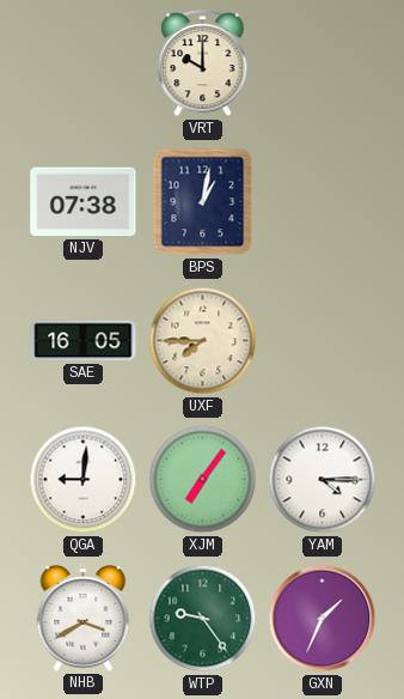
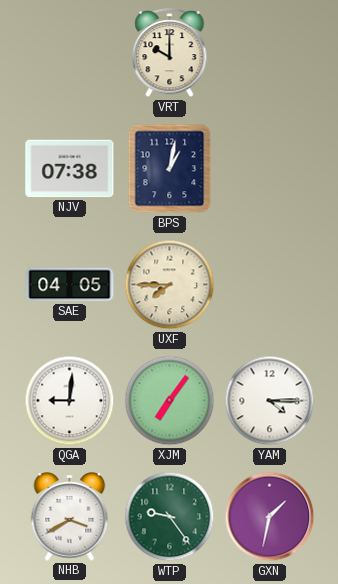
SAE: 16:05 -> 04:05 (70, 285)
GXN: 1:34 -> 1:32 (270, 517)
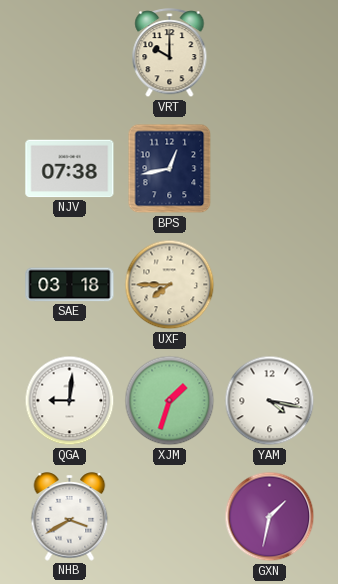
BPS: 1:02 -> 12:43 (170, 169)
SAE: 04:05 -> 03:18 (70, 285)
XJM: 7:06 -> 1:33 (170, 401)
YAM: 4:15 -> 4:17 (270, 401)
WTP: 9:24 -> none (170, 517)
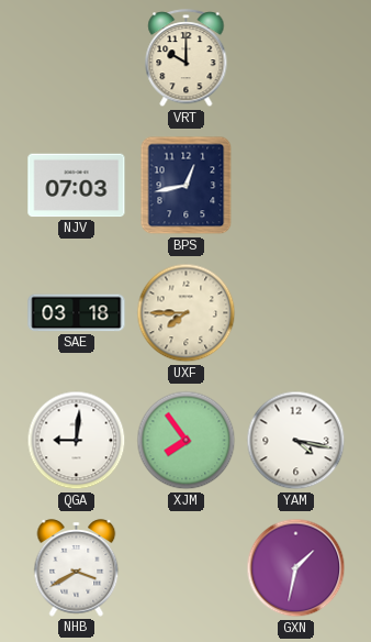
NJV: 07:38 -> 07:03 (77, 186)
XJM: 1:33 -> 7:54 (187, 441)
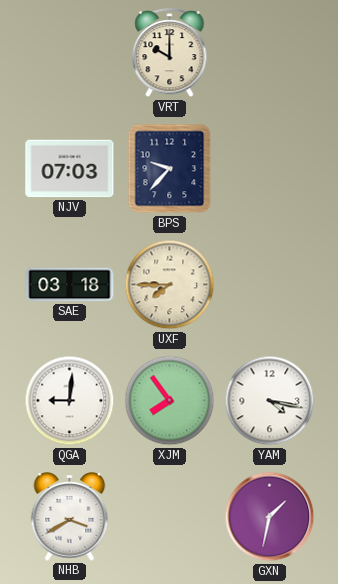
BPS: 12:43 -> 9:37 (170, 169)
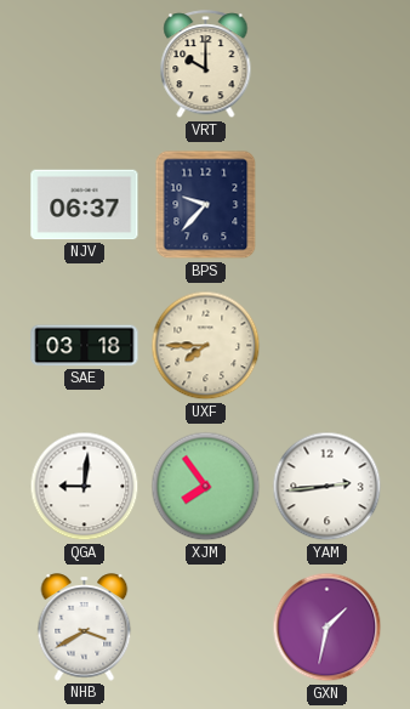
NJV: 07:03 -> 06:37 (85, 205)
YAM: 4:17 -> 2:44 (328, 487)
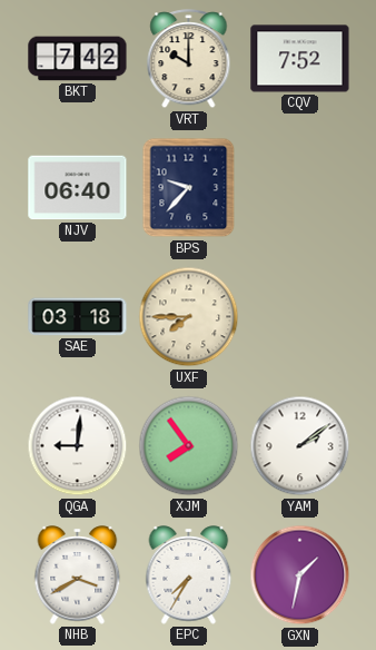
BKT: none -> 7:42 (78, 59)
CQV: none -> 7:52 (300, 59)
NJV: 06:37 -> 06:40 (78, 188)
YAM: 2:44 -> 2:09 (300, 446)
EPC: none -> 7:35 (189, 575)
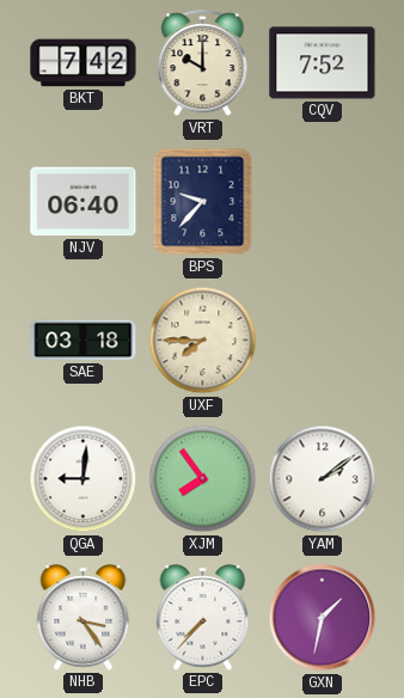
NHB: 3:40 -> 3:24 (84, 618)
EPC: 7:35 -> 7:37 (203, 618)
